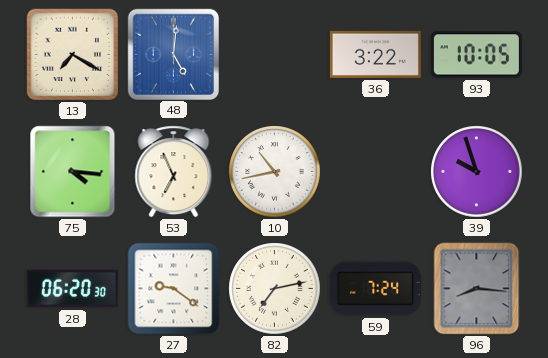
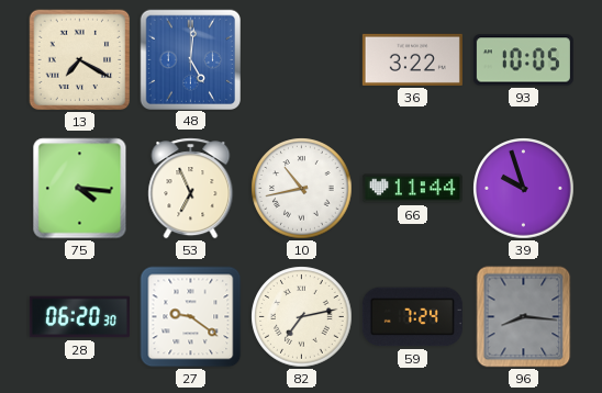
66: none -> 11:44 (412, 189)
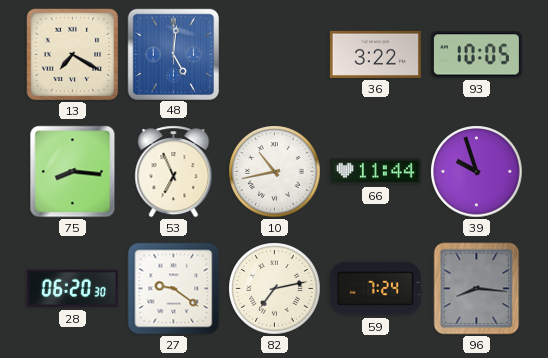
75: 4:16 -> 8:16 (73, 172)
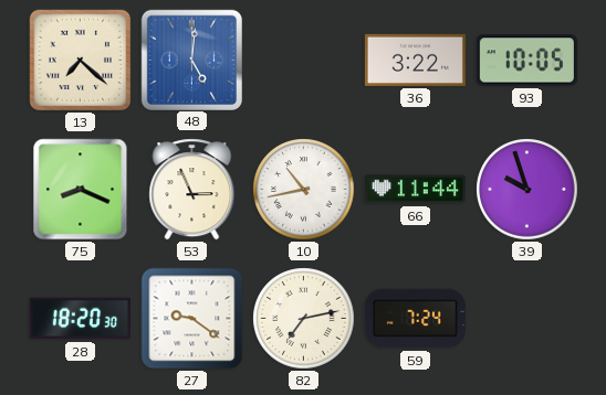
13: 7:20 -> 7:22 (81, 61)
75: 8:16 -> 8:19 (81, 190)
53: 6:56 -> 2:56 (192, 190)
28: 06:20 -> 18:20 (80, 319)
96: 8:16 -> none (477, 289)
